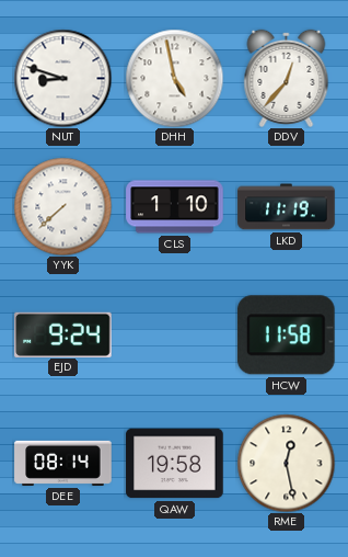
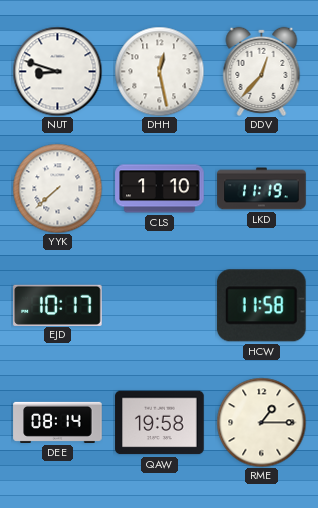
DHH: 4:58 -> 12:28 (159, 71)
EJD: 9:24 -> 10:17 (58, 305)
RME: 12:28 -> 1:15 (261, 422)
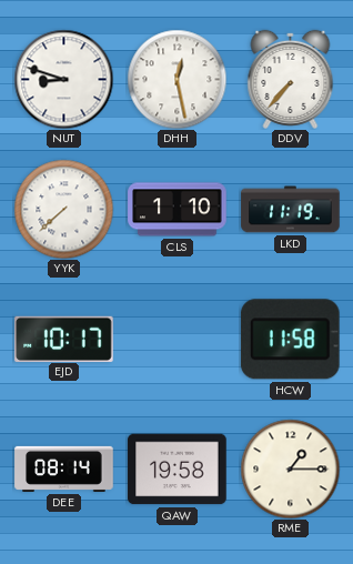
DDV: 12:37 -> 7:37 (291, 79)
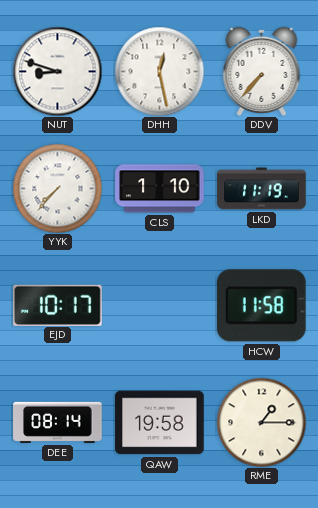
YYK: 7:38 -> 7:37 (57, 188)
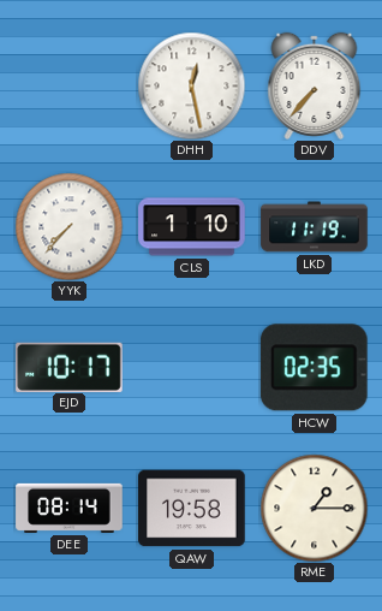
NUT: 8:48 -> none (57, 71)
HCW: 11:58 -> 02:35 (314, 368)
